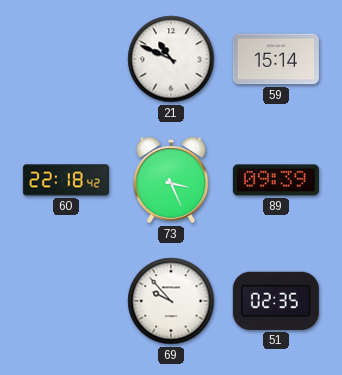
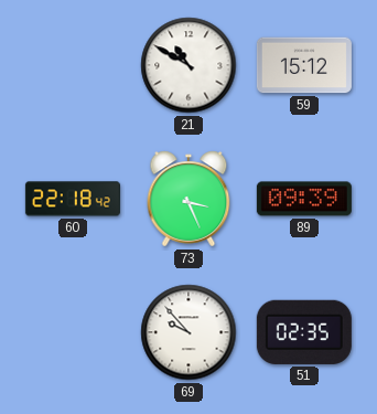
21: 10:49 -> 10:50 (188, 65)
59: 15:14 -> 15:12 (304, 65)
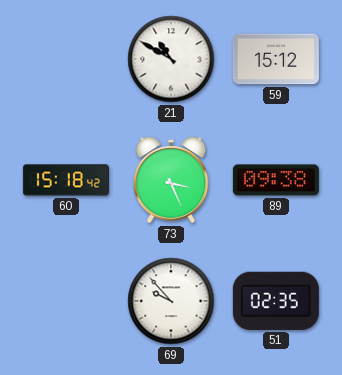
60: 22:18 -> 15:18 (66, 180)
89: 09:39 -> 09:38 (276, 180)
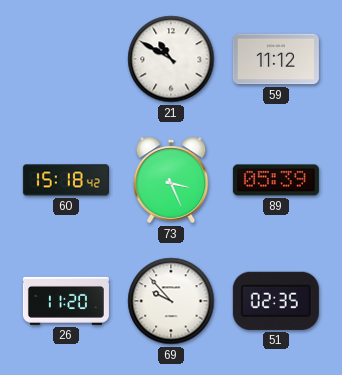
59: 15:12 -> 11:12 (276, 59)
89: 09:38 -> 05:39 (276, 180)
26: none -> 11:20 (66, 301)
